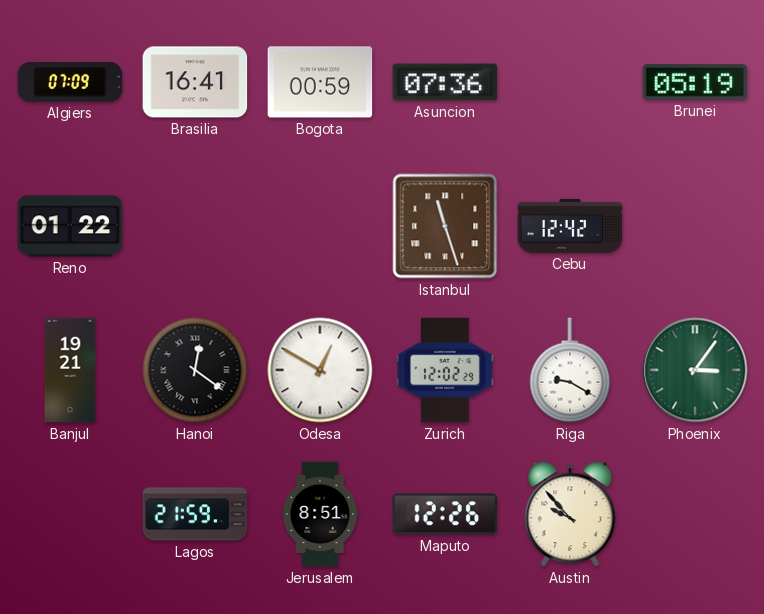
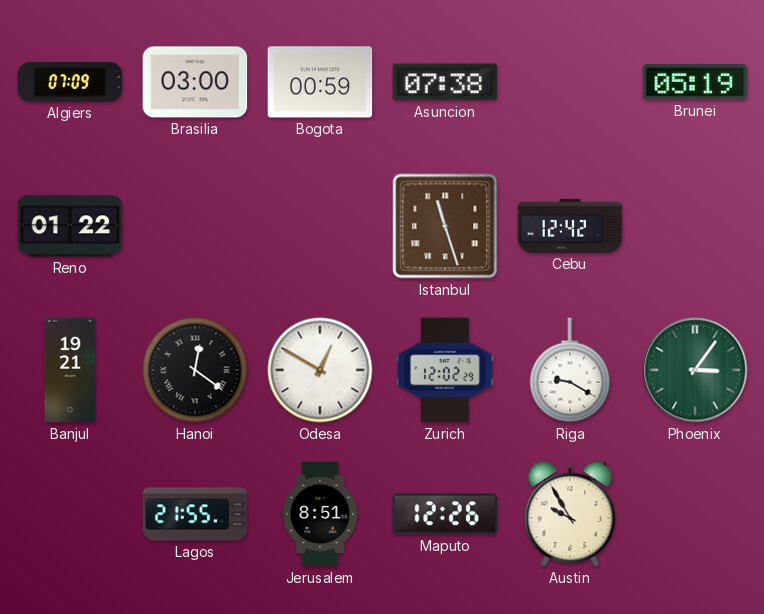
Brasilia: 16:41 -> 03:00 (195, 82)
Asuncion: 07:36 -> 07:38 (445, 82)
Lagos: 21:59 -> 21:55 (195, 514)
Austin: 9:53 -> 9:55 (570, 514)
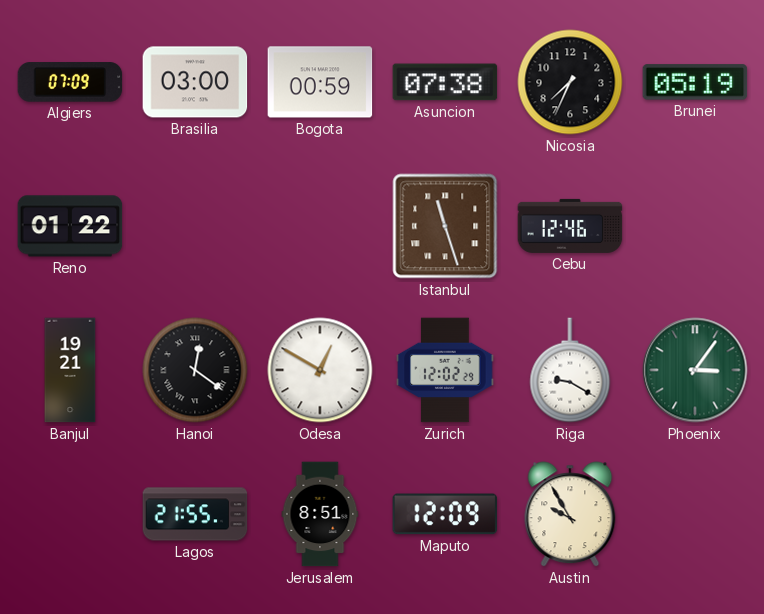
Nicosia: none -> 7:34 (570, 82)
Cebu: 12:42 -> 12:46 (570, 226)
Maputo: 12:26 -> 12:09 (445, 514)
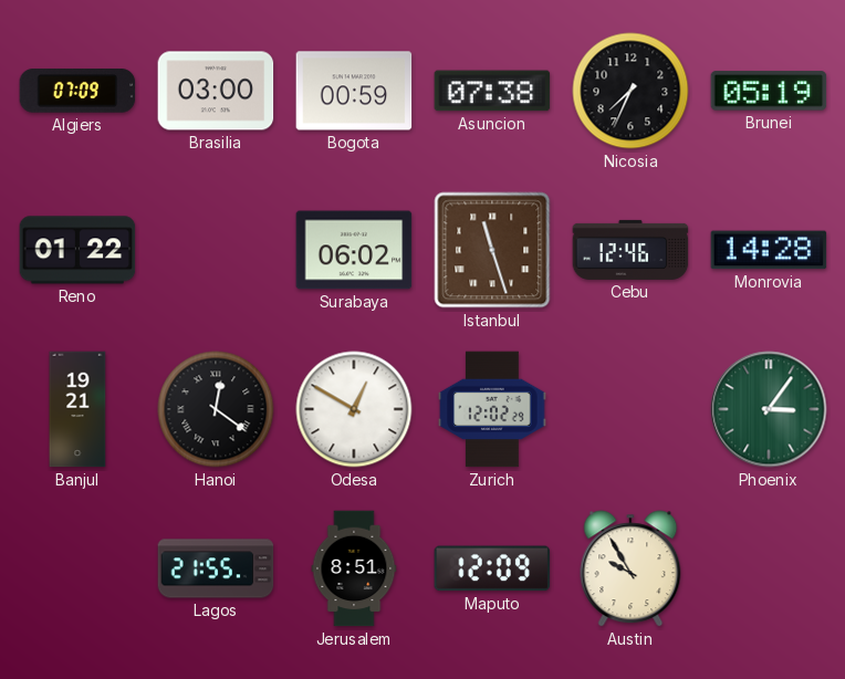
Surabaya: none -> 06:02 (354, 250)
Monrovia: none -> 14:28 (769, 250)
Riga: 9:20 -> none (570, 370)
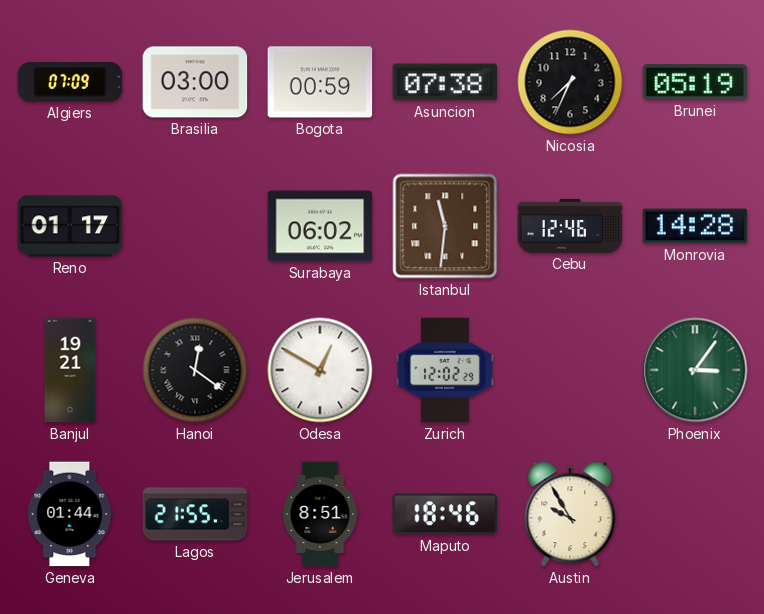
Reno: 01:22 -> 01:17 (70, 226)
Istanbul: 11:27 -> 11:31 (445, 226)
Geneva: none -> 01:44 (70, 514)
Maputo: 12:09 -> 18:46 (445, 514)
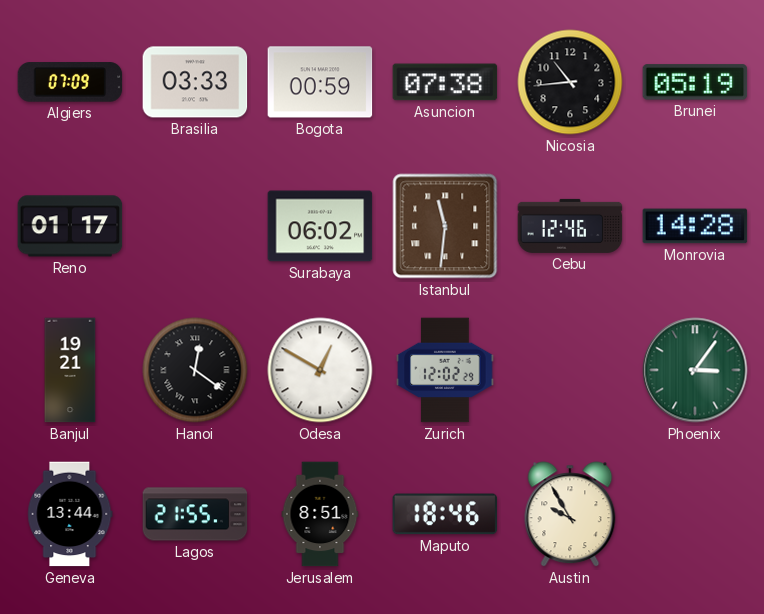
Brasilia: 03:00 -> 03:33 (195, 82)
Nicosia: 7:34 -> 10:44 (570, 82)
Geneva: 01:44 -> 13:44 (70, 514)
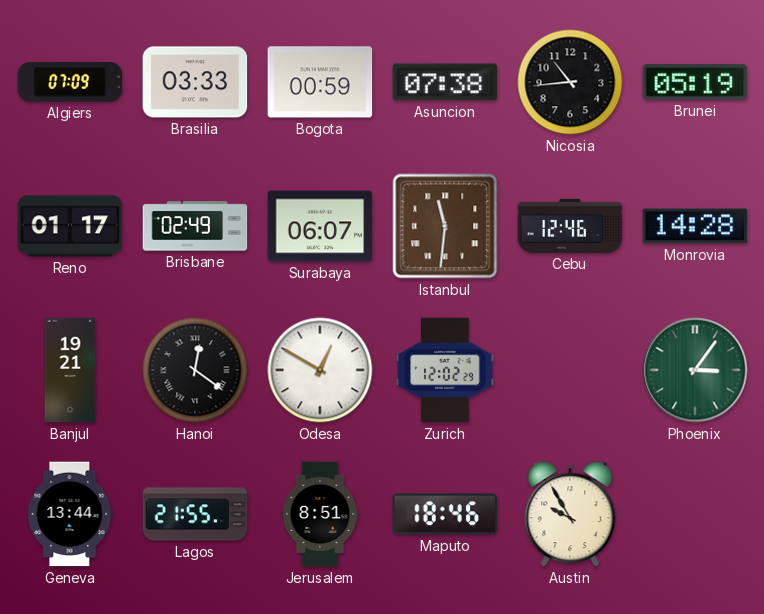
Brisbane: none -> 02:49 (195, 226)
Surabaya: 06:02 -> 06:07 (320, 226)
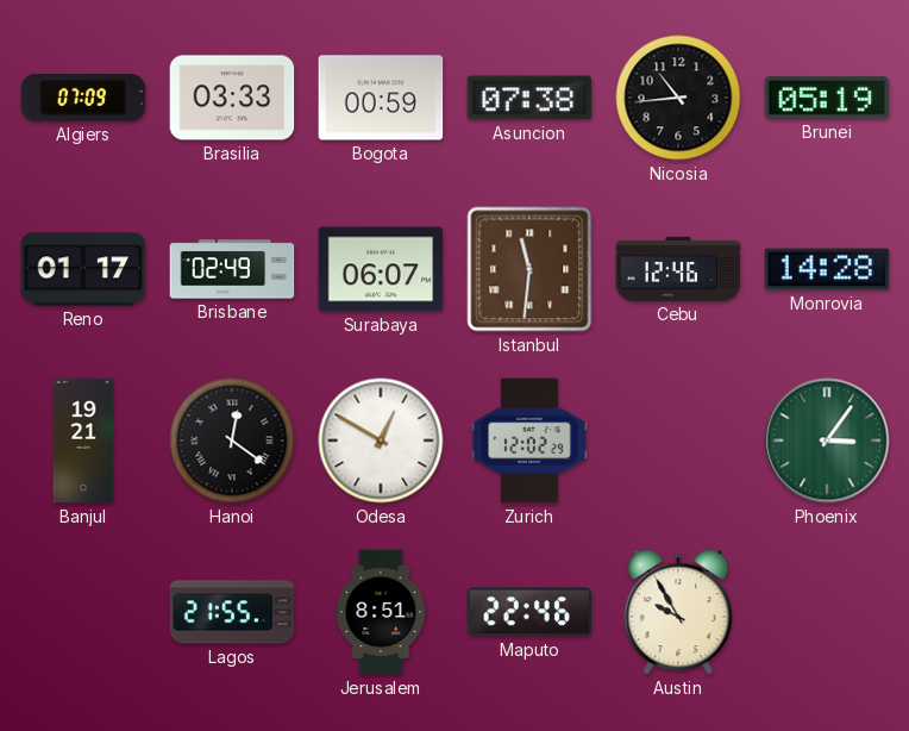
Geneva: 13:44 -> none (70, 514)
Maputo: 18:46 -> 22:46 (529, 612)
